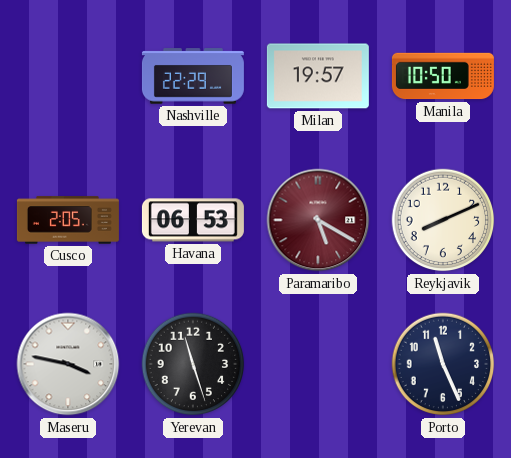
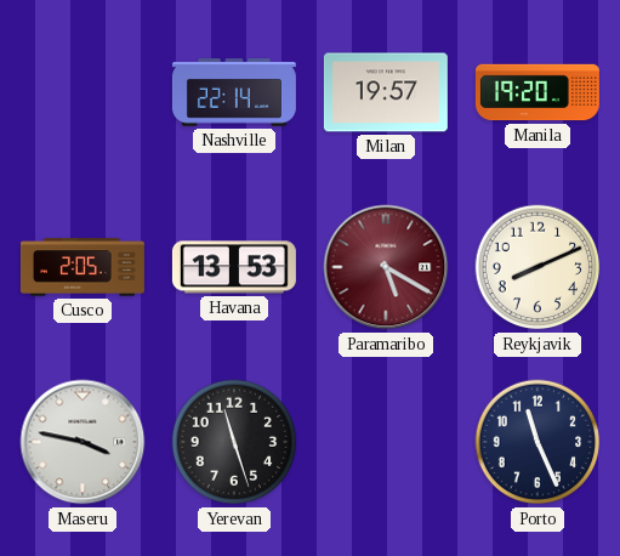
Nashville: 22:29 -> 22:14 (234, 92)
Manila: 10:50 -> 19:20 (537, 92)
Havana: 06:53 -> 13:53 (234, 267)
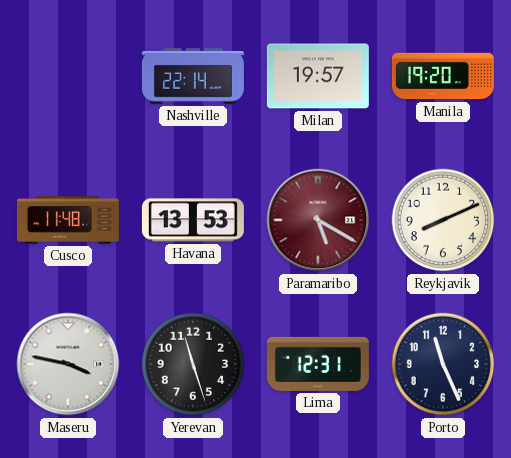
Cusco: 2:05 -> 11:48 (68, 220)
Lima: none -> 12:31 (318, 364)
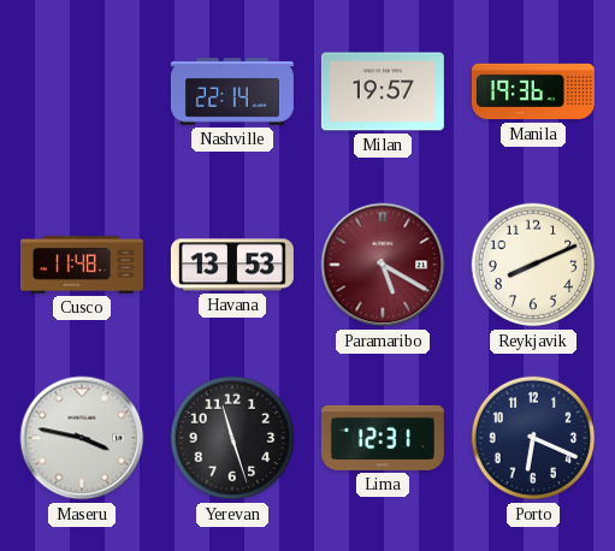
Manila: 19:20 -> 19:36 (533, 91)
Porto: 11:26 -> 6:19 (533, 438)
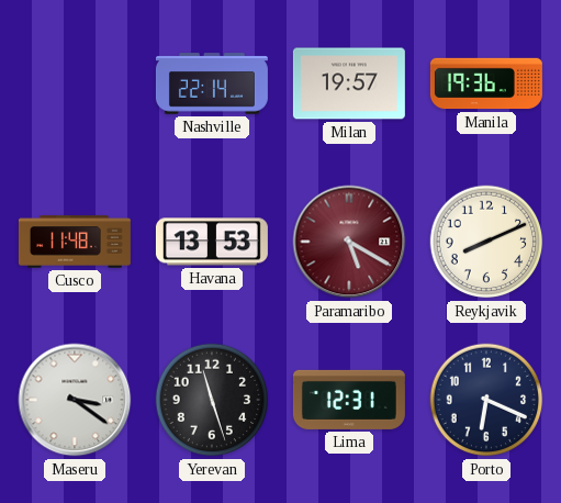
Maseru: 3:47 -> 3:21 (75, 400)
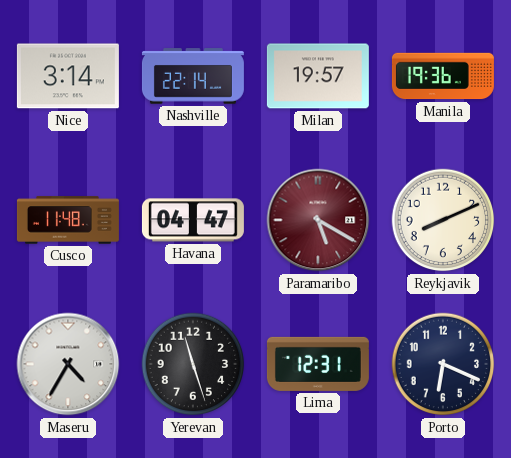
Nice: none -> 3:14 (68, 76)
Havana: 13:53 -> 04:47 (193, 220)
Maseru: 3:21 -> 4:35 (68, 364)
